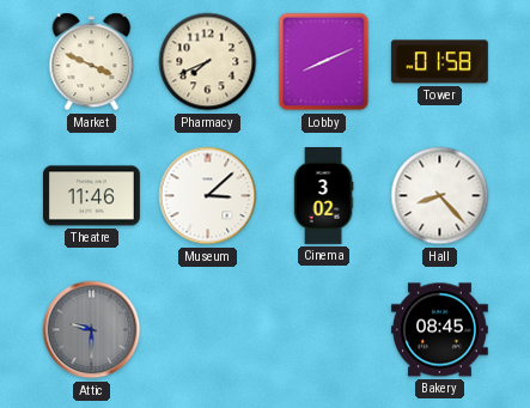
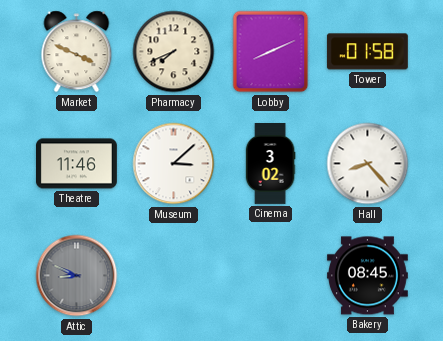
Attic: 9:30 -> 8:49 (77, 276)
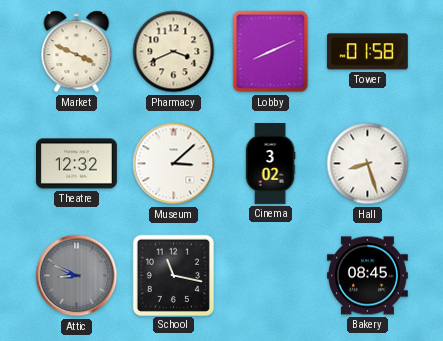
Pharmacy: 7:41 -> 3:41 (174, 52)
Theatre: 11:46 -> 12:32 (77, 164)
Hall: 8:23 -> 8:27 (368, 164)
School: none -> 11:17 (173, 275)
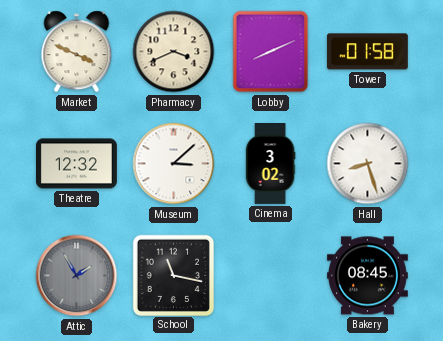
Attic: 8:49 -> 1:55 (77, 276)
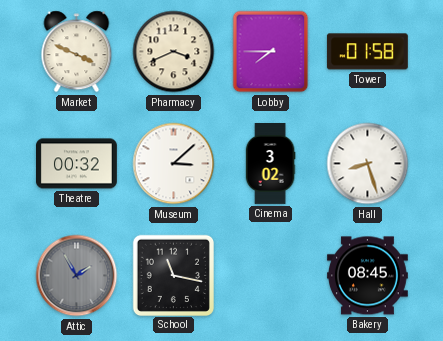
Lobby: 8:11 -> 7:45 (271, 52)
Theatre: 12:32 -> 00:32 (77, 164)
